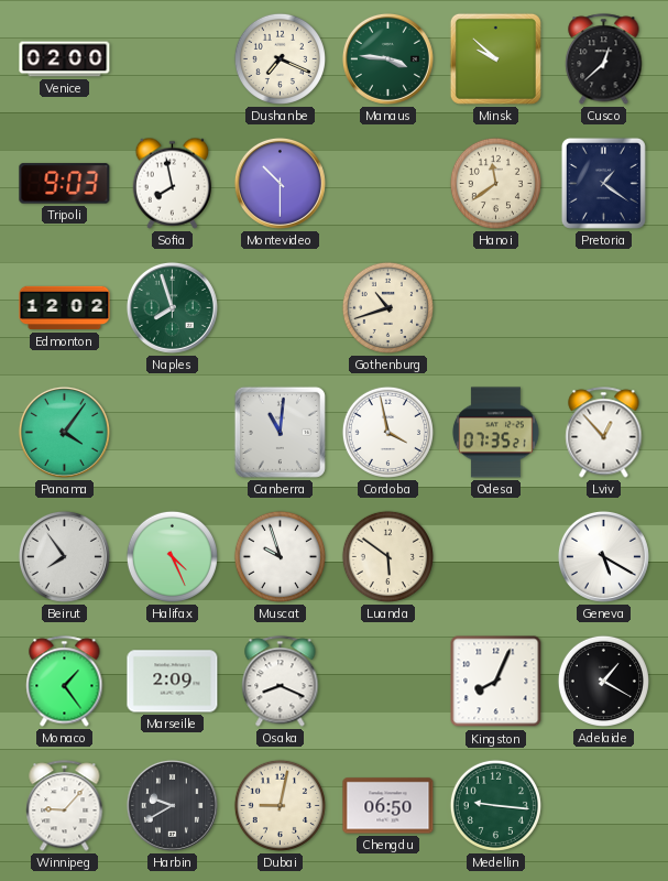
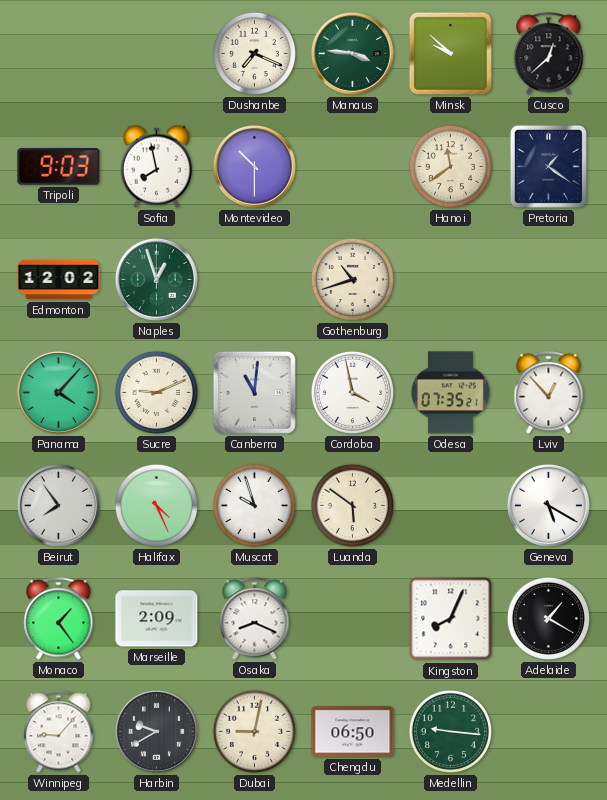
Venice: 02:00 -> none (65, 59)
Naples: 7:57 -> 12:57 (156, 279)
Panama: 4:06 -> 4:07 (58, 392)
Sucre: none -> 9:11 (156, 392)
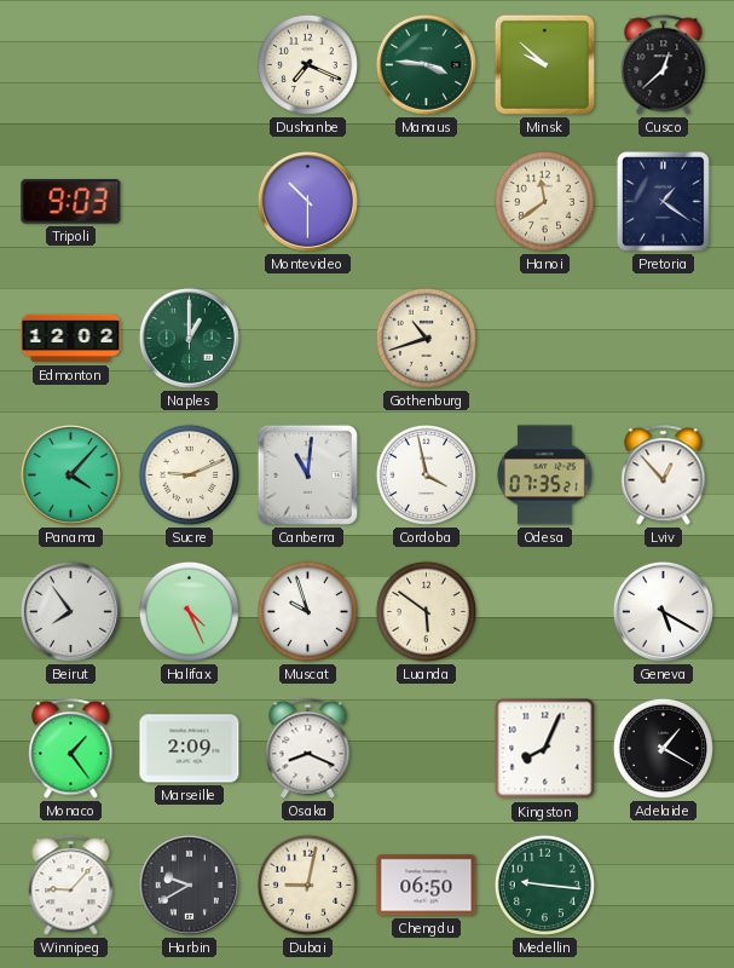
Sofia: 7:58 -> none (157, 166)
Naples: 12:57 -> 1:00 (189, 338)
